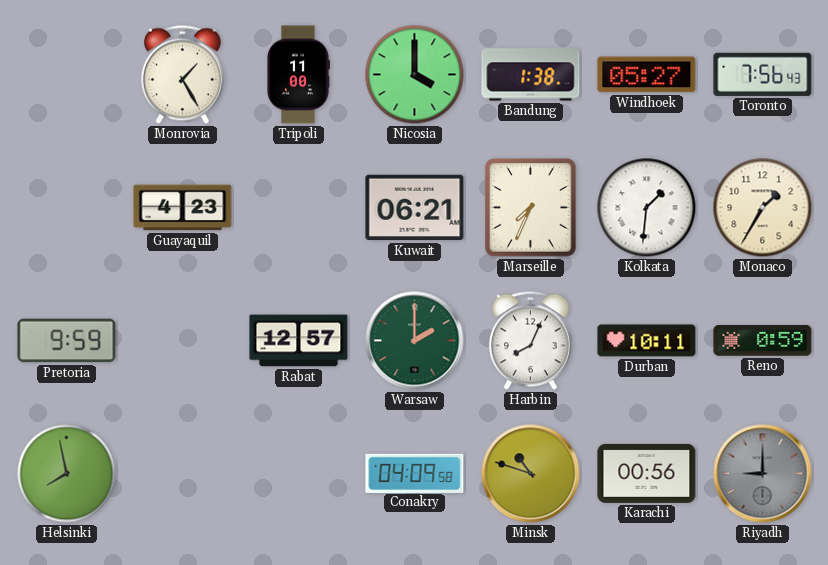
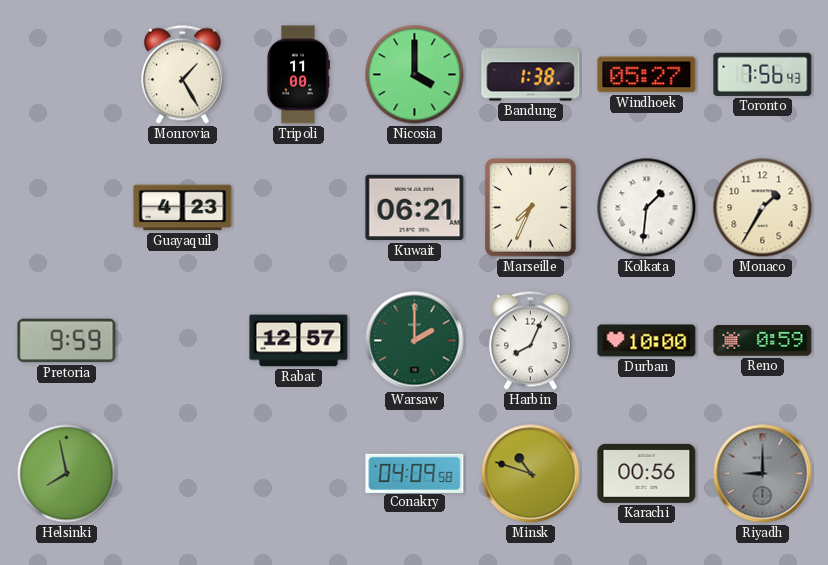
Durban: 10:11 -> 10:00 (647, 341)
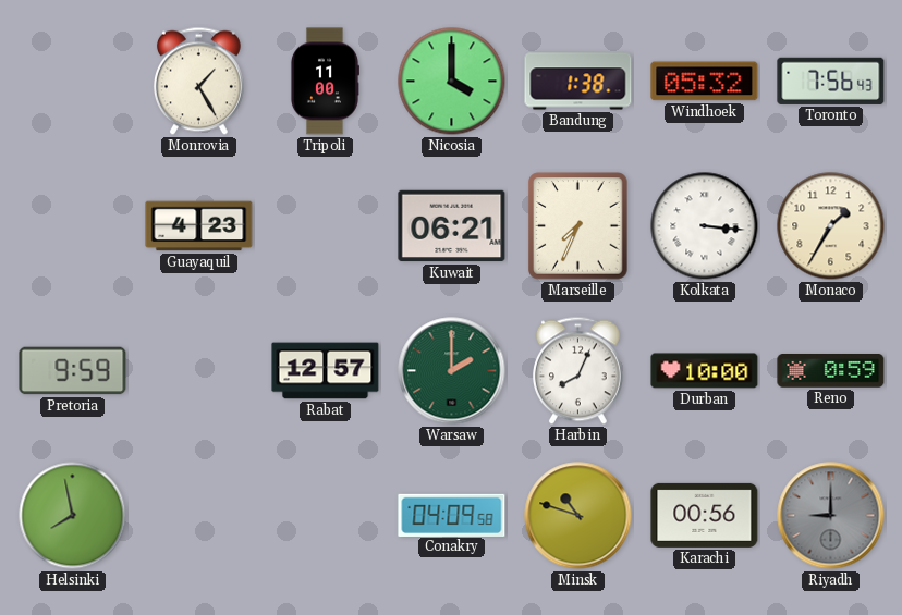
Windhoek: 05:27 -> 05:32 (705, 82)
Kolkata: 1:31 -> 3:16 (705, 226)
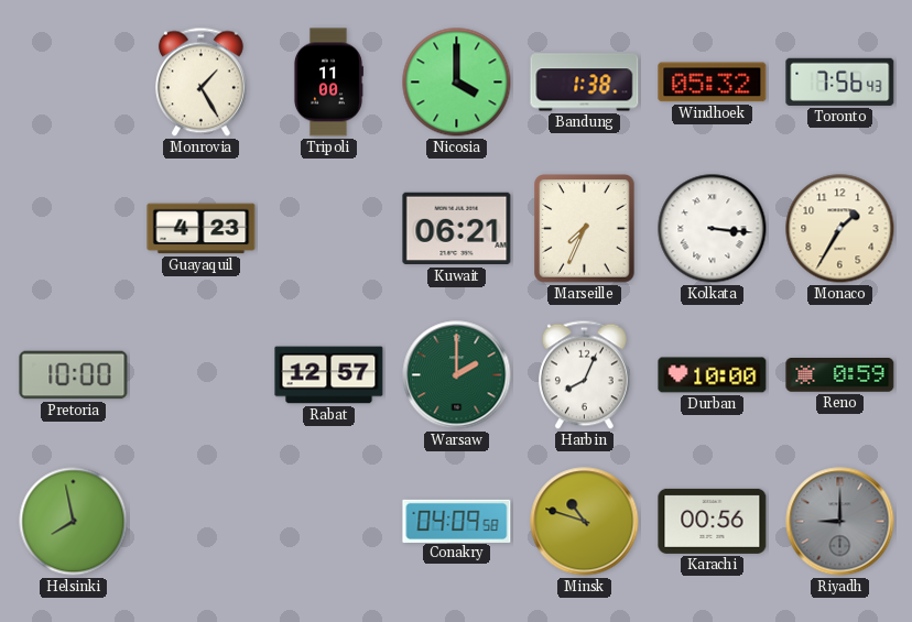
Pretoria: 9:59 -> 10:00 (74, 375)
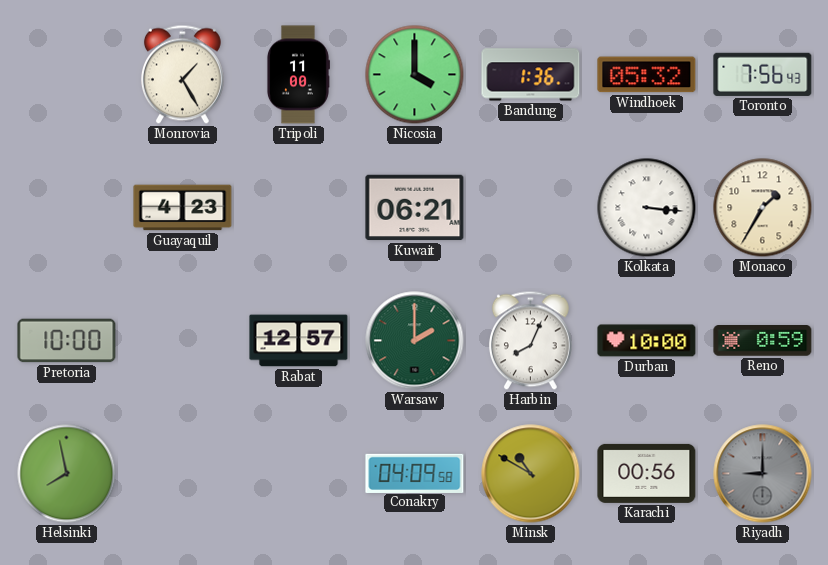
Bandung: 1:38 -> 1:36 (531, 75)
Marseille: 7:34 -> none (585, 229)
Minsk: 10:48 -> 10:50 (531, 474)
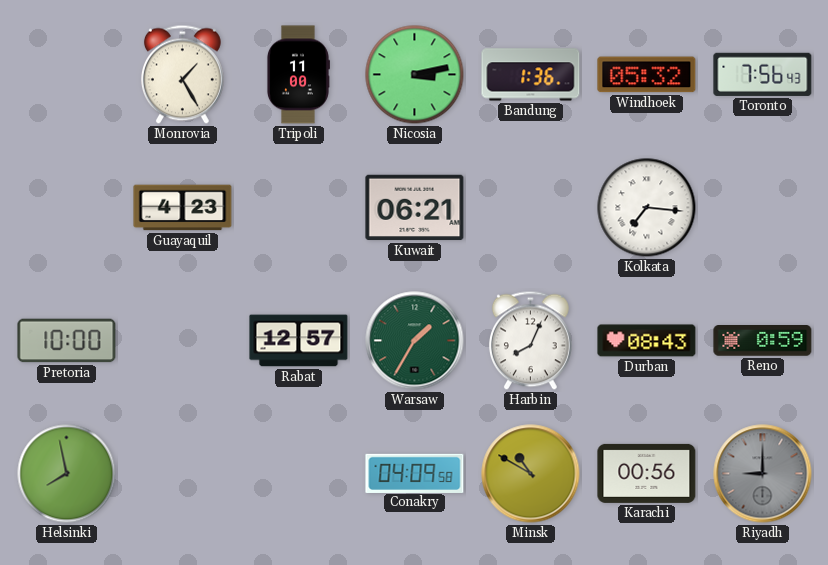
Nicosia: 4:00 -> 3:13 (415, 75)
Kolkata: 3:16 -> 7:16 (647, 208)
Monaco: 1:35 -> none (763, 208)
Warsaw: 2:00 -> 1:35 (415, 341)
Durban: 10:00 -> 08:43 (647, 341)
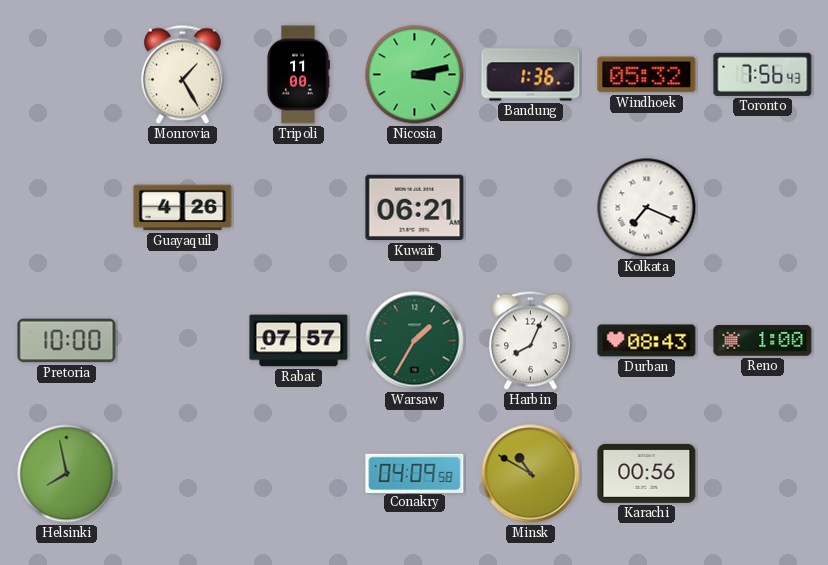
Guayaquil: 4:23 -> 4:26 (183, 208)
Kolkata: 7:16 -> 7:19 (647, 208)
Rabat: 12:57 -> 07:57 (299, 341)
Reno: 0:59 -> 1:00 (763, 341)
Riyadh: 9:00 -> none (763, 474)
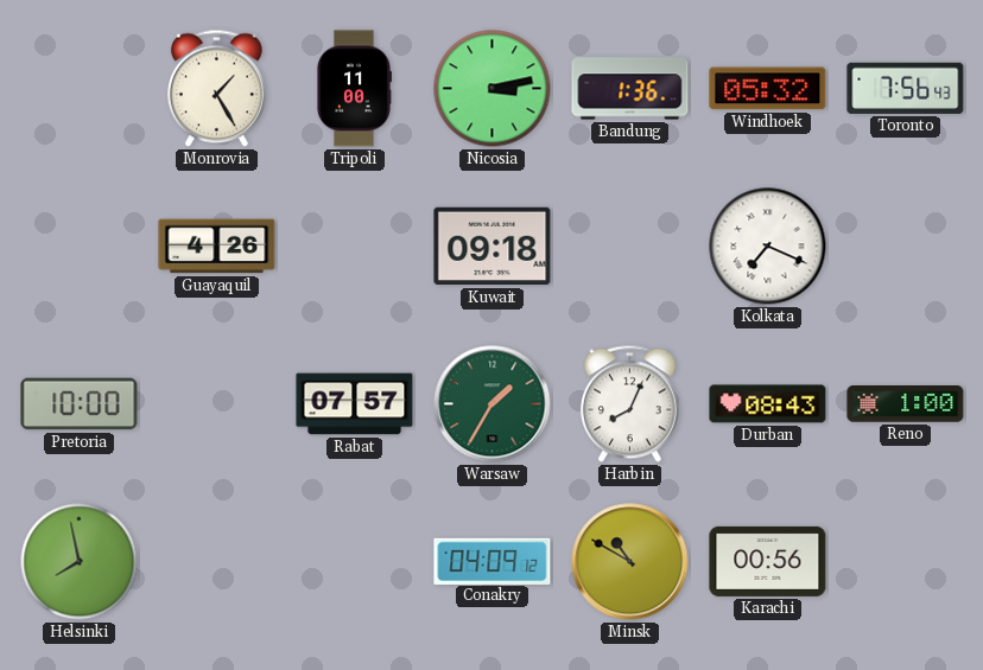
Kuwait: 06:21 -> 09:18 (493, 247)
Conakry: 04:09:58 -> 04:09:12 (493, 561)
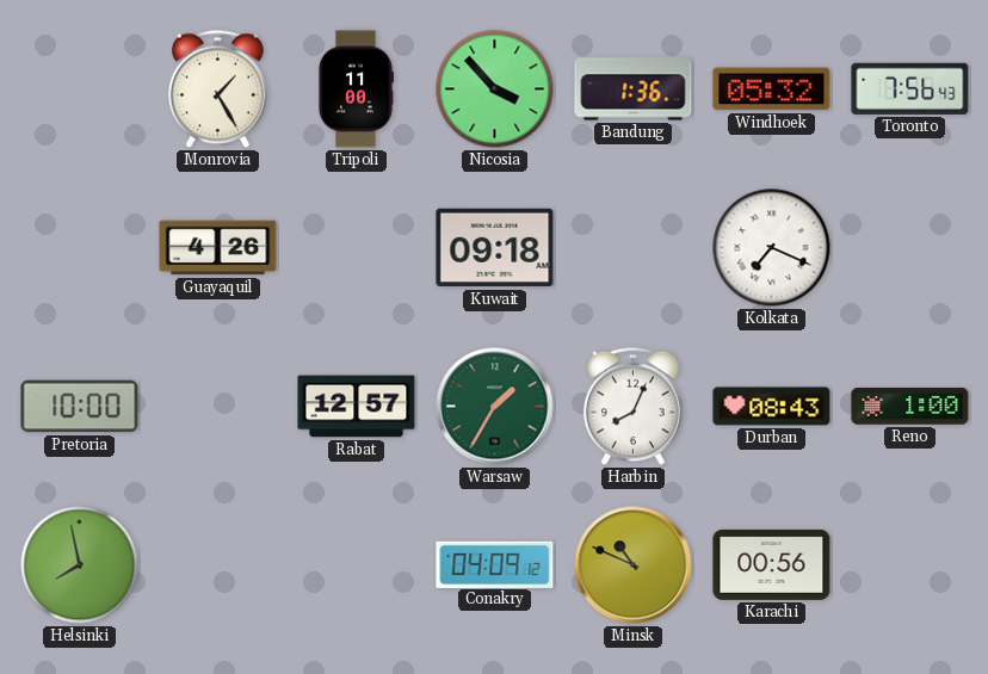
Nicosia: 3:13 -> 3:53 (495, 89)
Rabat: 07:57 -> 12:57 (357, 407)
Minsk: 10:50 -> 10:49 (634, 565)
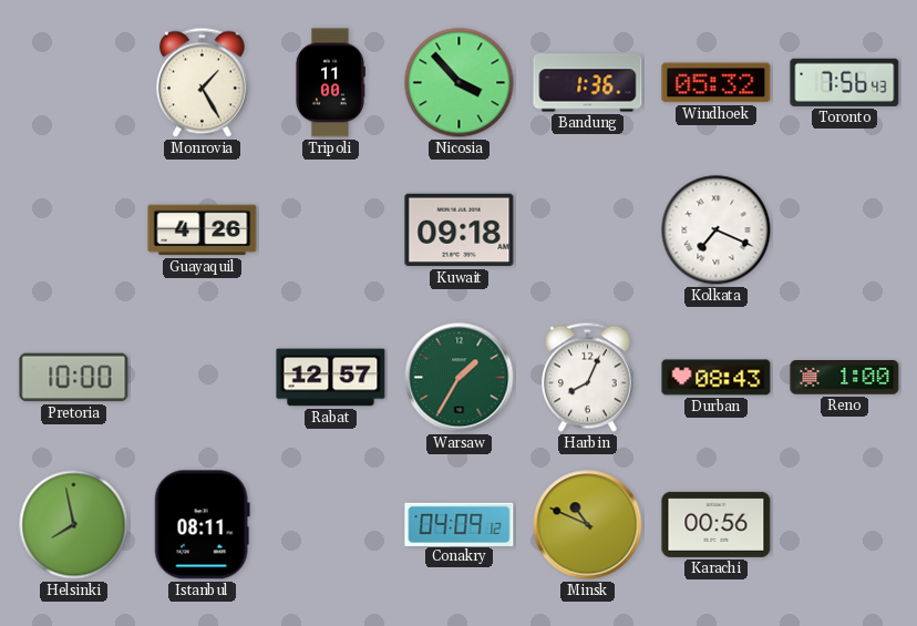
Istanbul: none -> 08:11 (202, 525)
